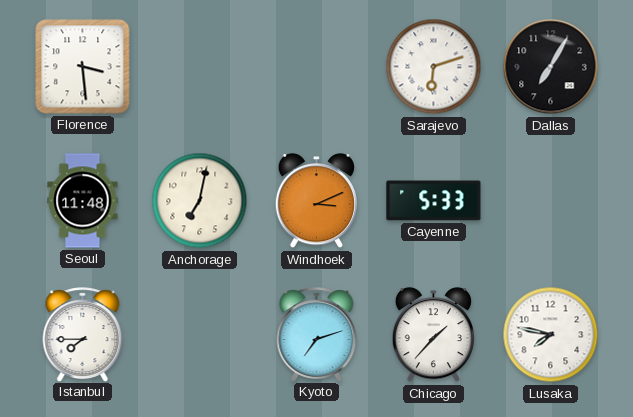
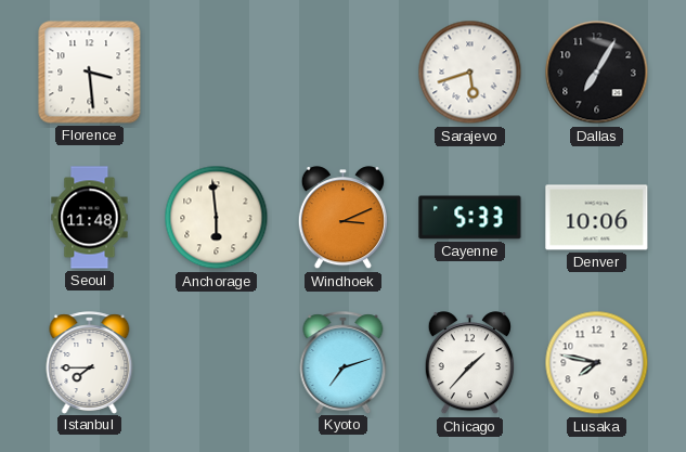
Sarajevo: 6:12 -> 5:42 (470, 73)
Anchorage: 7:02 -> 5:59 (217, 218)
Denver: none -> 10:06 (597, 218)
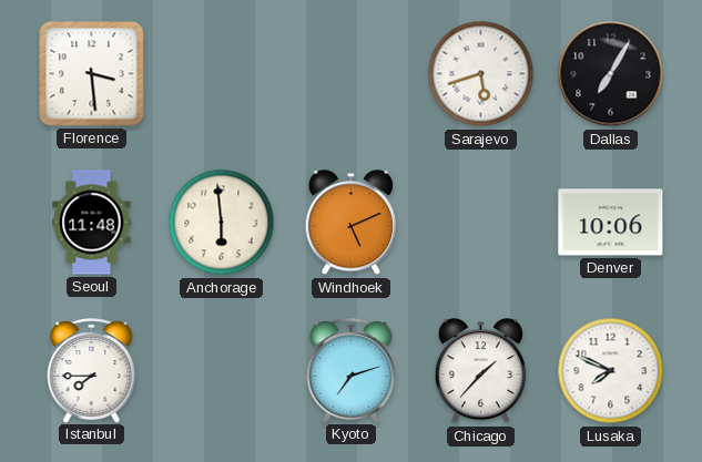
Windhoek: 3:11 -> 5:11 (350, 223)
Cayenne: 5:33 -> none (470, 218)
Lusaka: 7:47 -> 7:49 (611, 371)
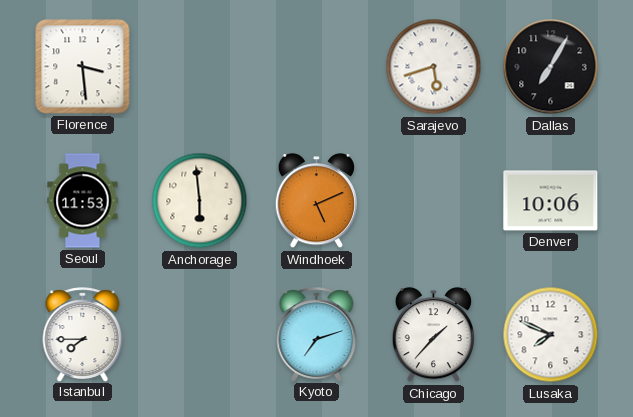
Seoul: 11:48 -> 11:53 (83, 201)
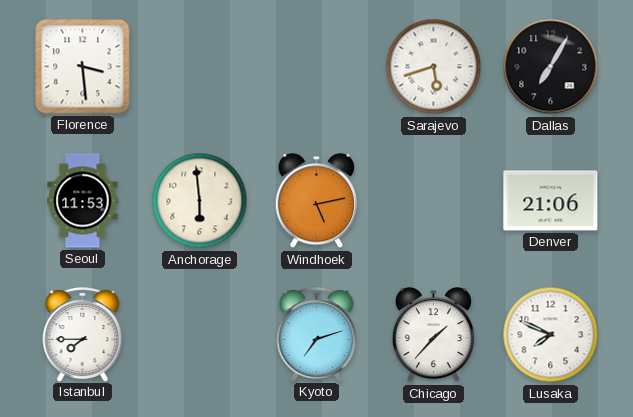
Windhoek: 5:11 -> 5:13 (316, 201)
Denver: 10:06 -> 21:06 (551, 201)
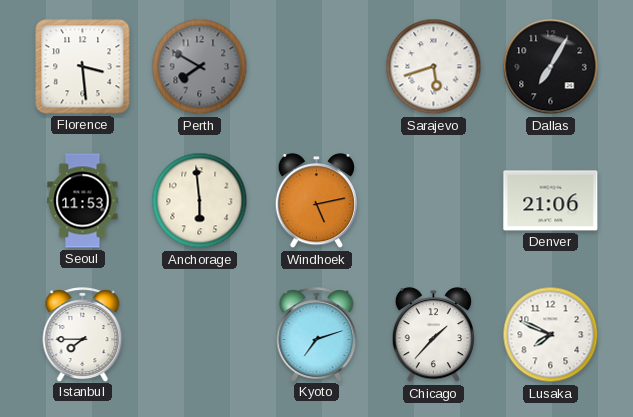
Perth: none -> 7:50 (200, 67)
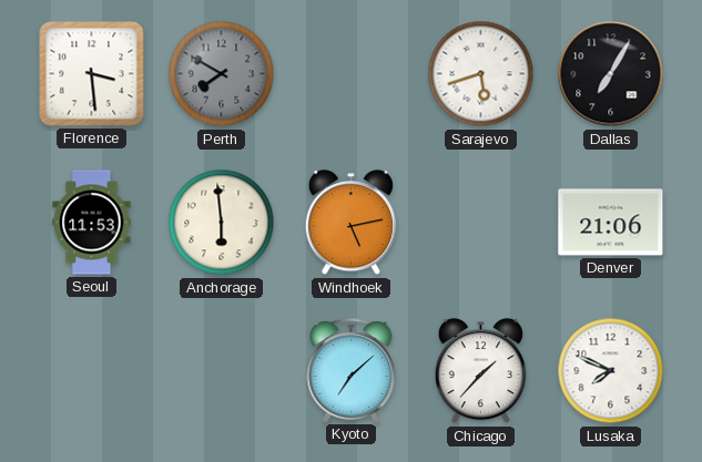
Istanbul: 7:45 -> none (83, 334)
Kyoto: 7:12 -> 7:08 (352, 370)
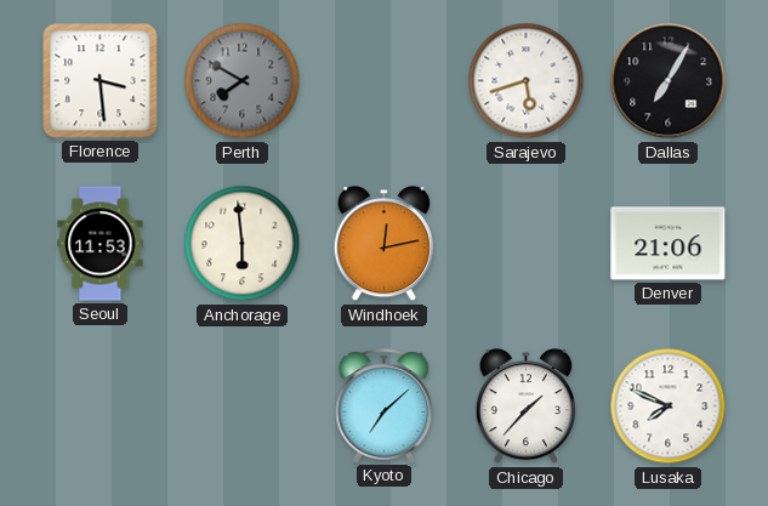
Windhoek: 5:13 -> 12:13 (383, 244)
